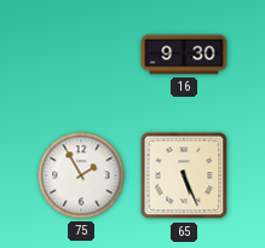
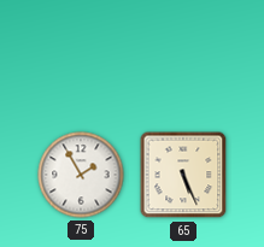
16: 9:30 -> none (184, 54)
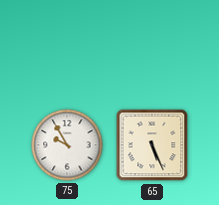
75: 1:55 -> 9:55 (67, 145)
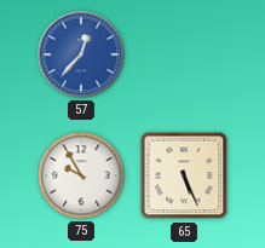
57: none -> 12:37 (81, 54)
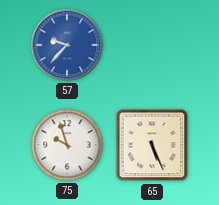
57: 12:37 -> 9:37 (67, 45)
75: 9:55 -> 9:57 (67, 145)
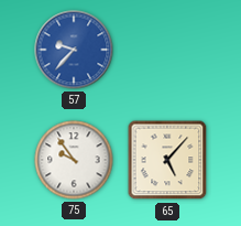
75: 9:57 -> 9:54 (74, 160)
65: 5:26 -> 5:07 (167, 160)
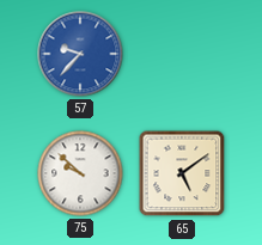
75: 9:54 -> 9:52 (80, 173)
65: 5:07 -> 5:09 (182, 173)
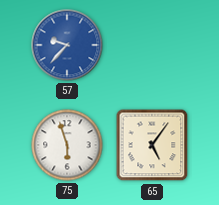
75: 9:52 -> 5:57 (67, 145)
65: 5:09 -> 5:06 (152, 145)
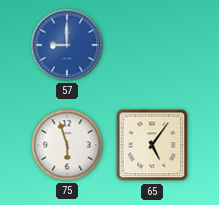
57: 9:37 -> 9:00 (67, 45)
